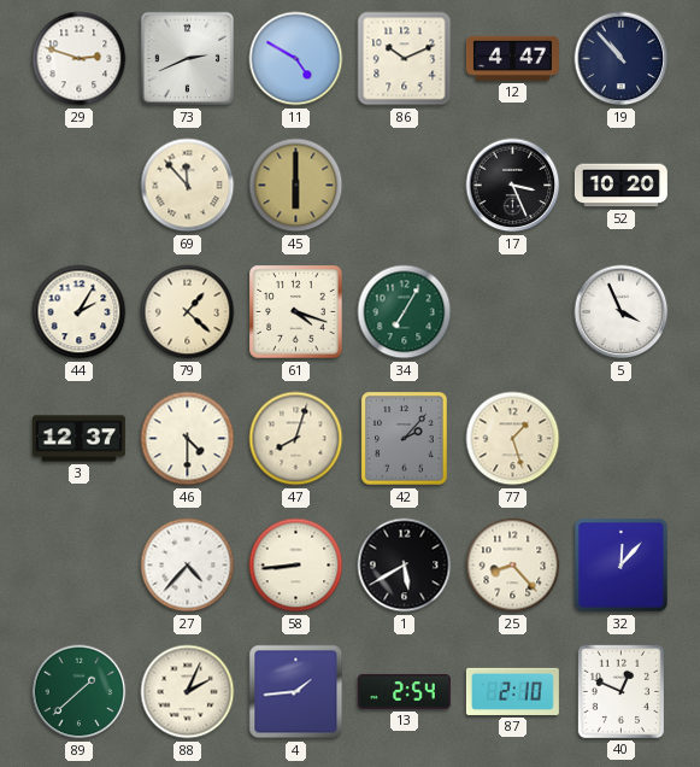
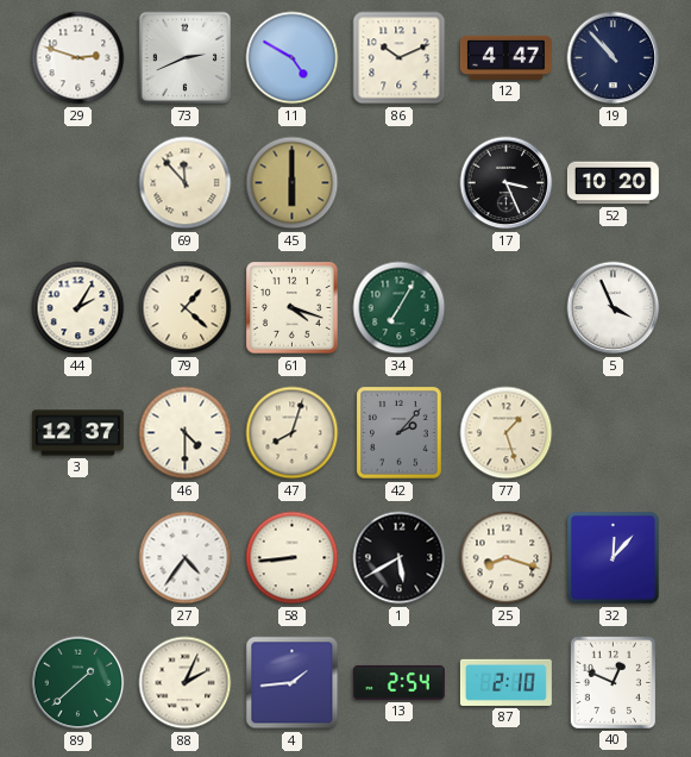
27: 4:37 -> 4:36 (186, 558)
25: 8:23 -> 8:18 (507, 558)
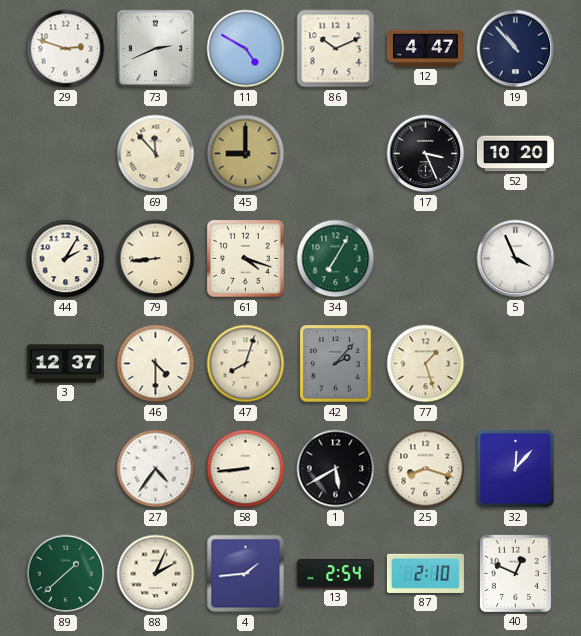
45: 6:00 -> 9:00 (246, 154)
79: 1:22 -> 8:44 (156, 259)
